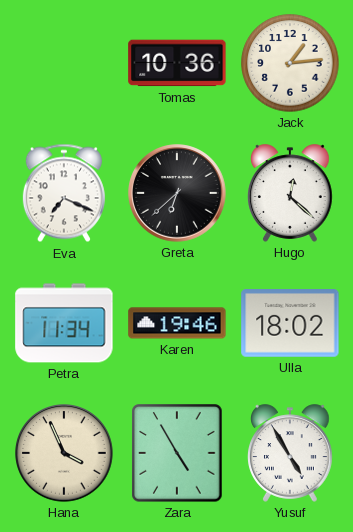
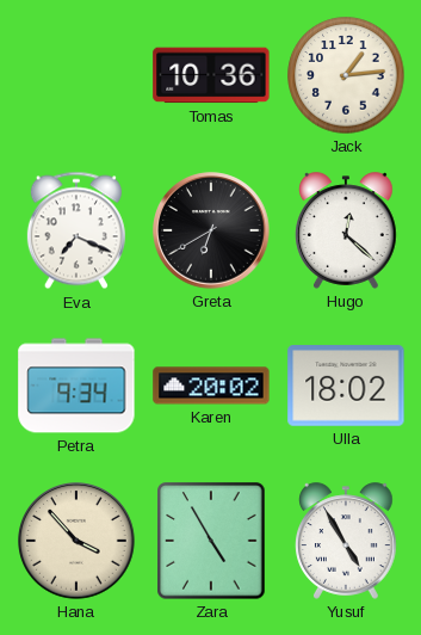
Greta: 6:38 -> 6:40 (211, 230)
Petra: 11:34 -> 9:34 (76, 386)
Karen: 19:46 -> 20:02 (211, 386)
Hana: 3:56 -> 3:53 (76, 541)
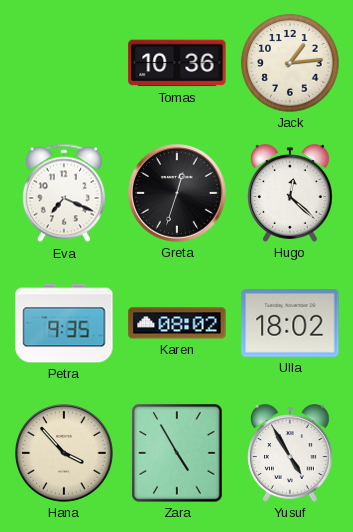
Greta: 6:40 -> 12:33 (177, 193)
Petra: 9:34 -> 9:35 (64, 323)
Karen: 20:02 -> 08:02 (177, 323)
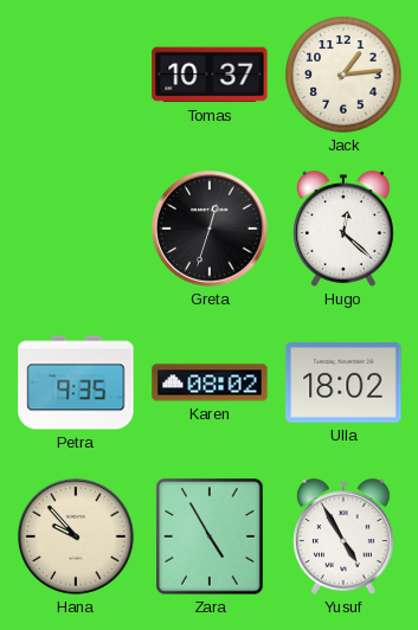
Tomas: 10:36 -> 10:37 (210, 75)
Eva: 7:19 -> none (64, 193)
Hana: 3:53 -> 9:53 (76, 536)
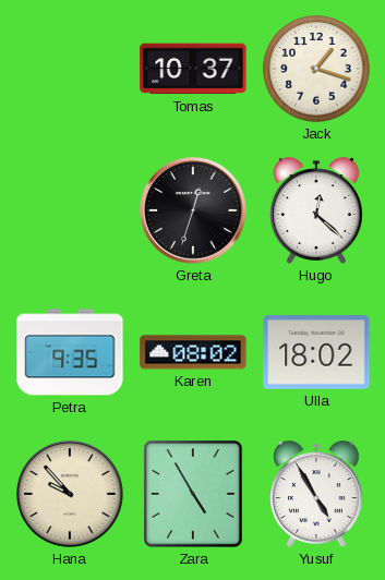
Jack: 1:14 -> 1:18 (316, 69)
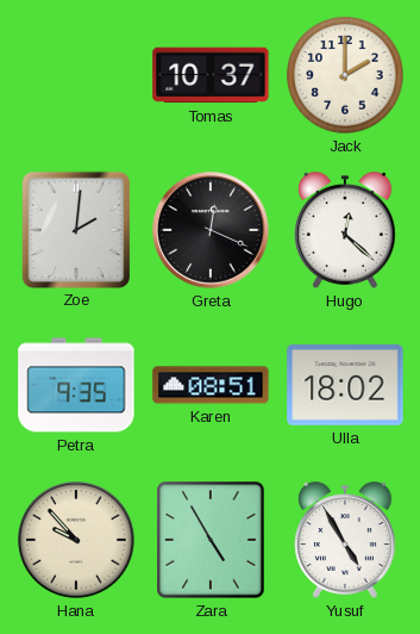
Jack: 1:18 -> 2:00 (345, 75)
Zoe: none -> 2:01 (75, 229)
Greta: 12:33 -> 12:19 (211, 230)
Karen: 08:02 -> 08:51 (211, 385)
